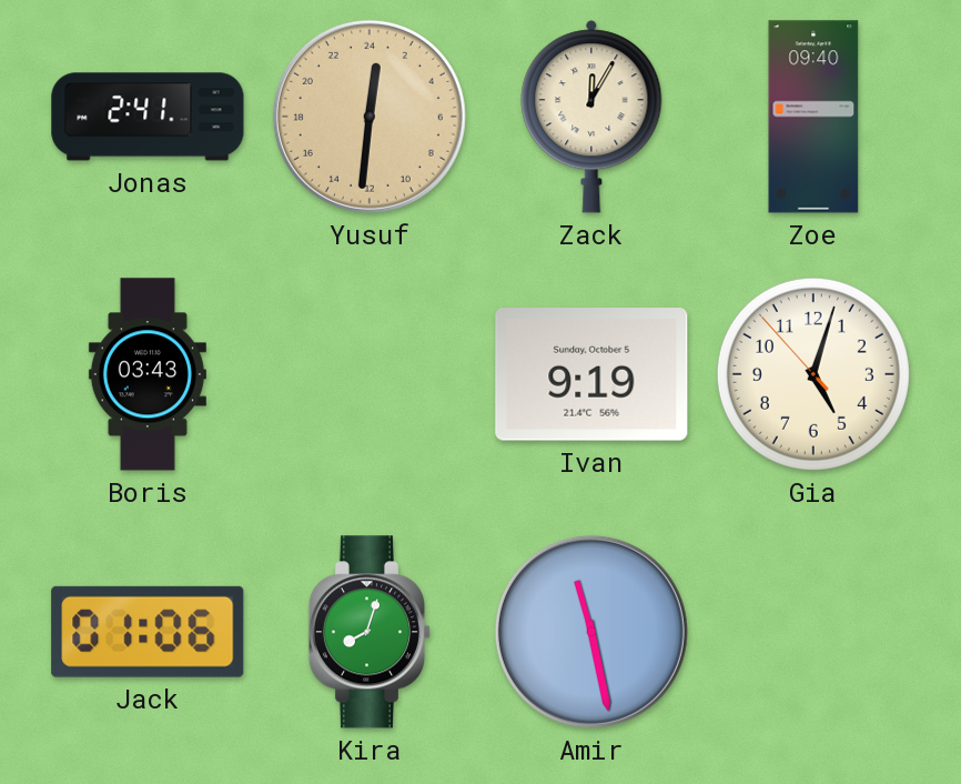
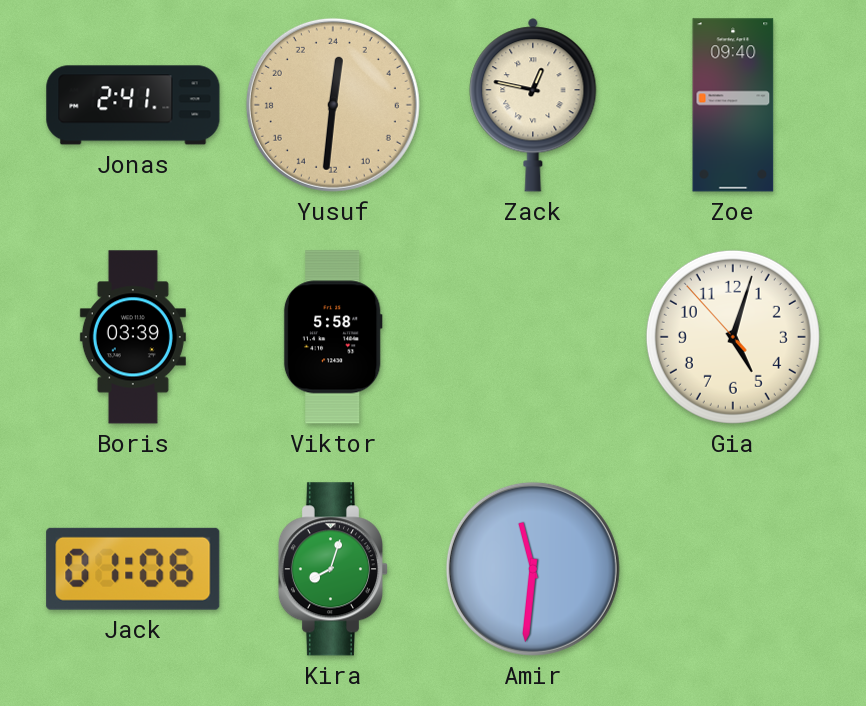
Zack: 12:05 -> 12:47 (533, 105)
Boris: 03:43 -> 03:39 (133, 337)
Viktor: none -> 5:58 (333, 337)
Ivan: 9:19 -> none (591, 374)
Amir: 11:28 -> 11:31 (533, 569)
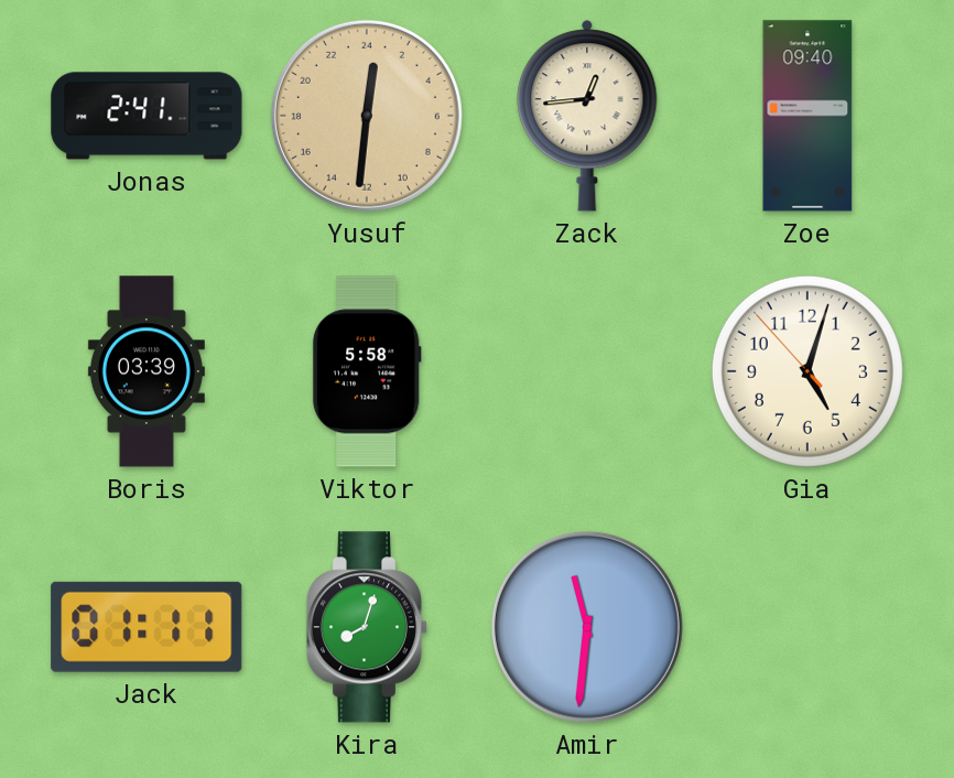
Zack: 12:47 -> 12:44 (587, 116)
Jack: 01:06 -> 01:11 (147, 627)
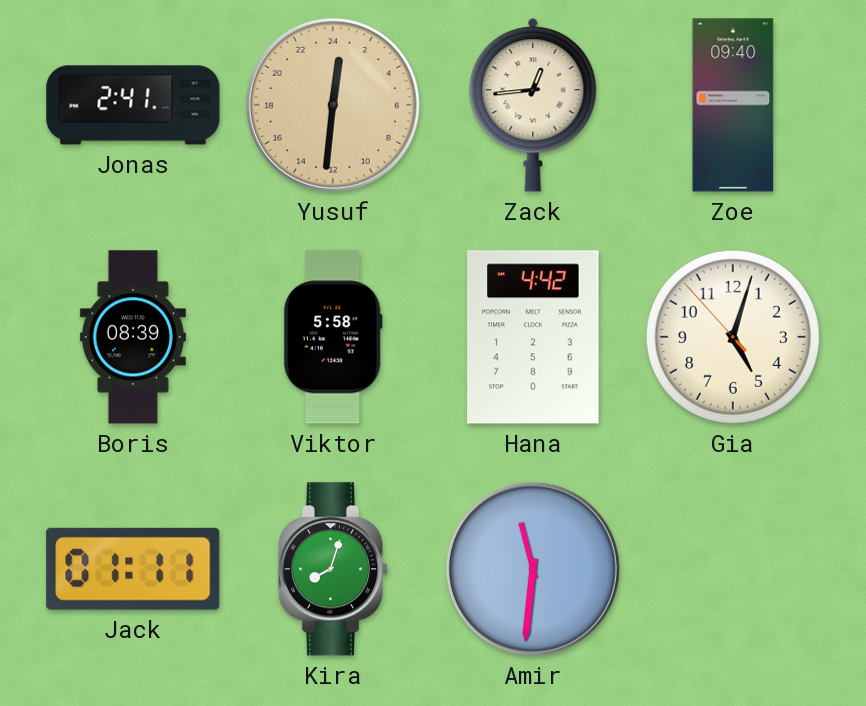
Boris: 03:39 -> 08:39 (133, 337)
Hana: none -> 4:42 (533, 337)
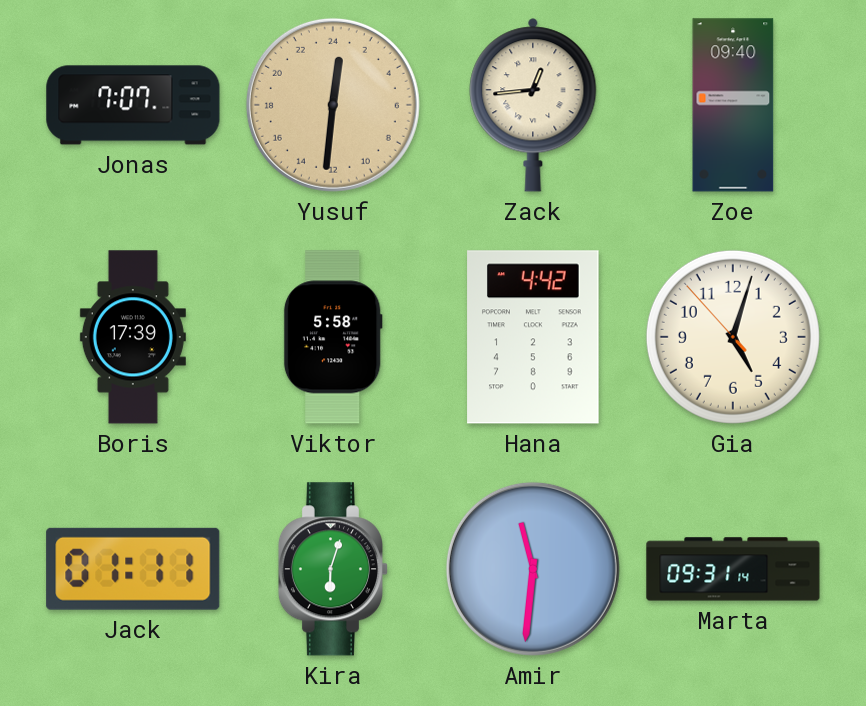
Jonas: 2:41 -> 7:07 (133, 105)
Boris: 08:39 -> 17:39 (133, 337)
Kira: 8:03 -> 6:03 (333, 569)
Marta: none -> 09:31 (733, 569)
